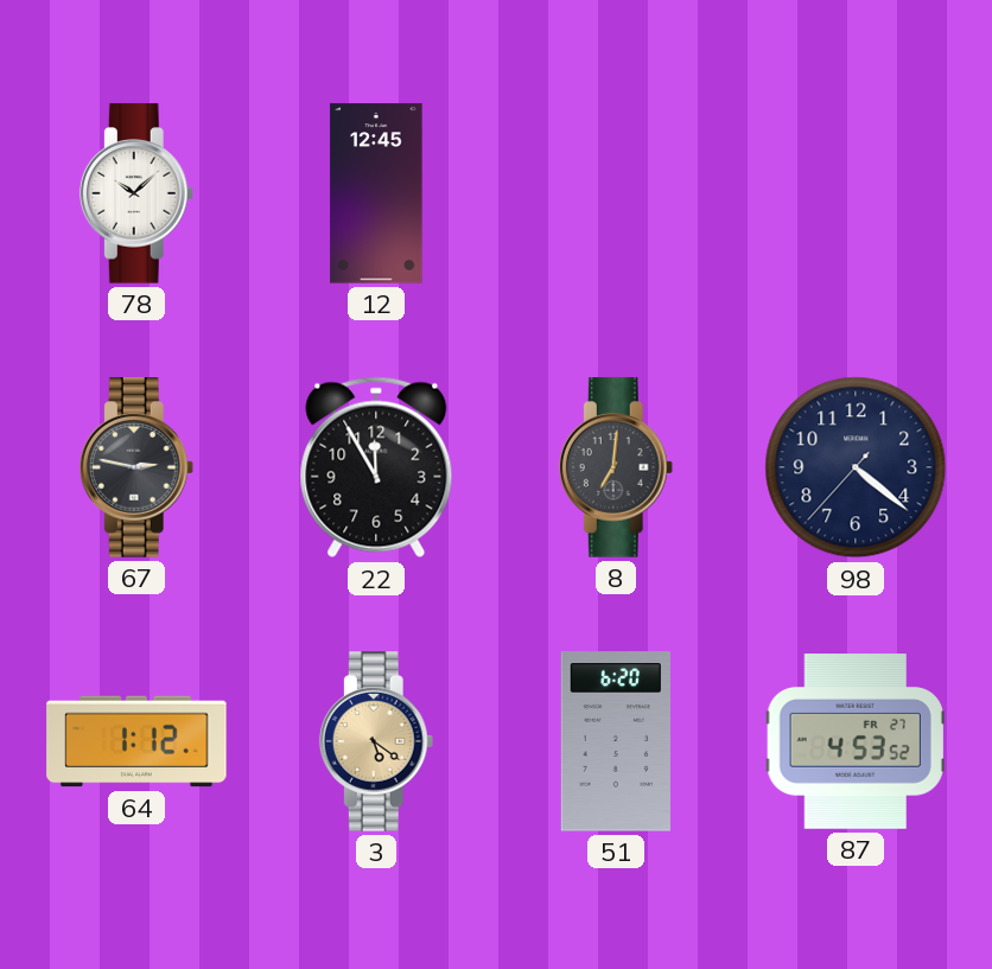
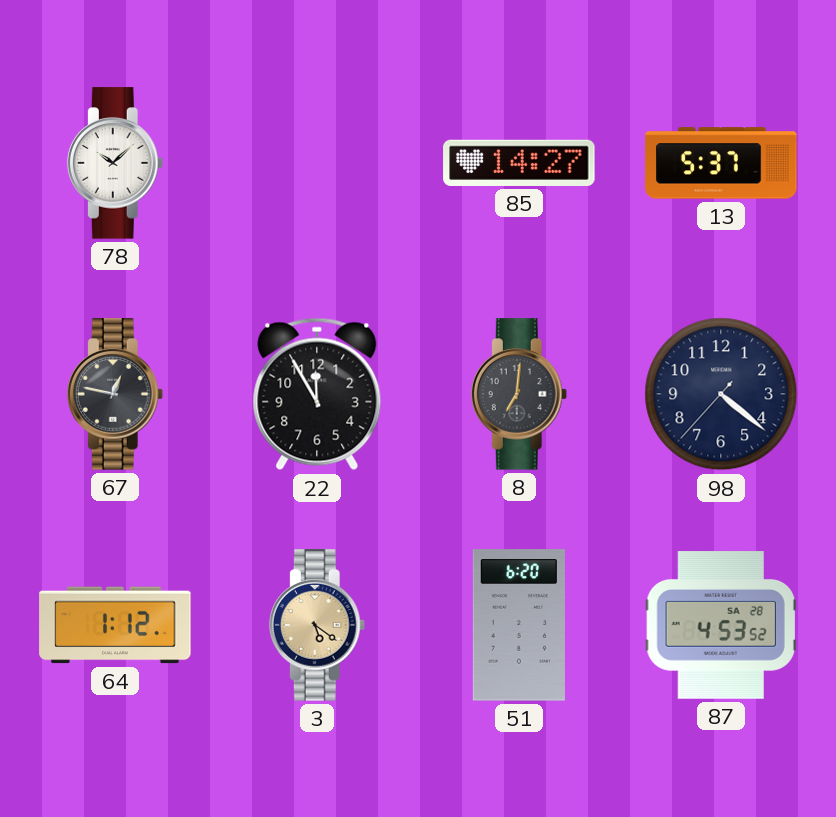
12: 12:45 -> none (376, 193)
85: none -> 14:27 (519, 163)
13: none -> 5:37 (721, 163)
67: 2:47 -> 12:47 (115, 394)
87 date: FR 27 -> SA 28 (721, 625)
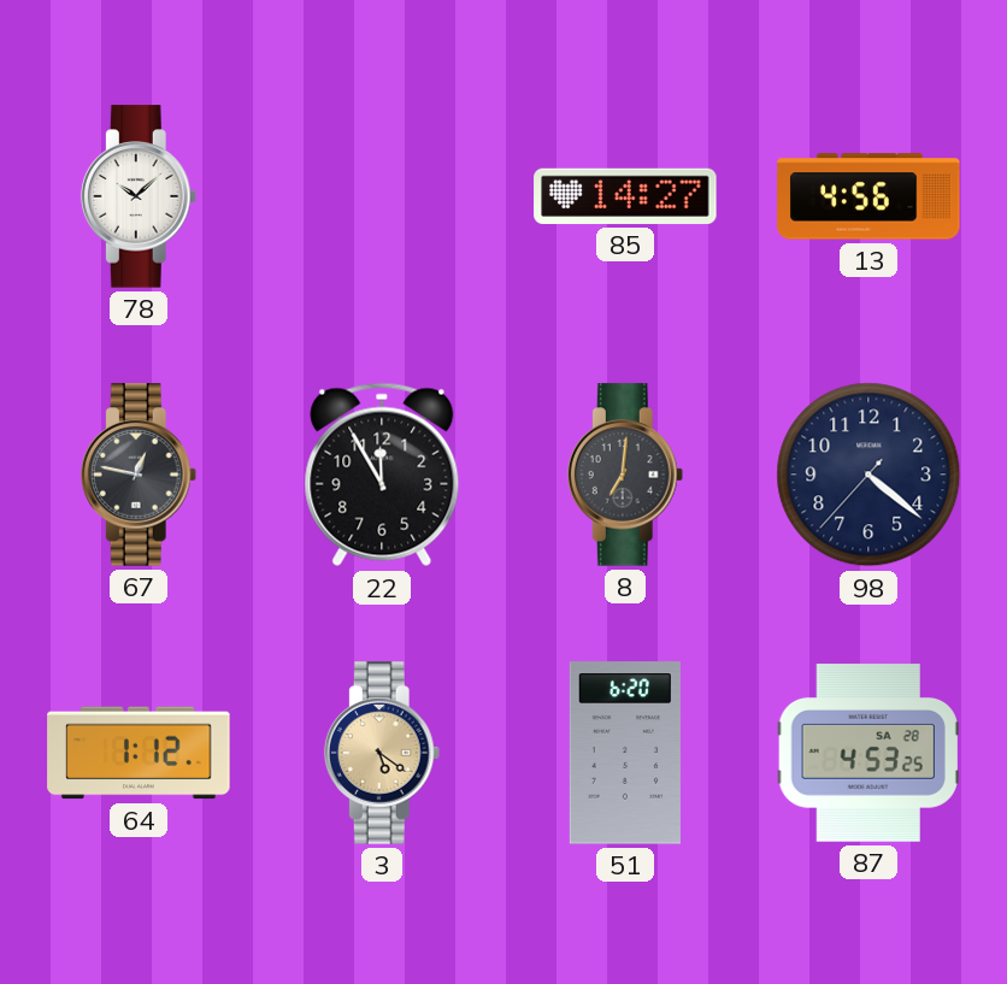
13: 5:37 -> 4:56 (868, 196)
87: 4:53:52 -> 4:53:25 (868, 753)
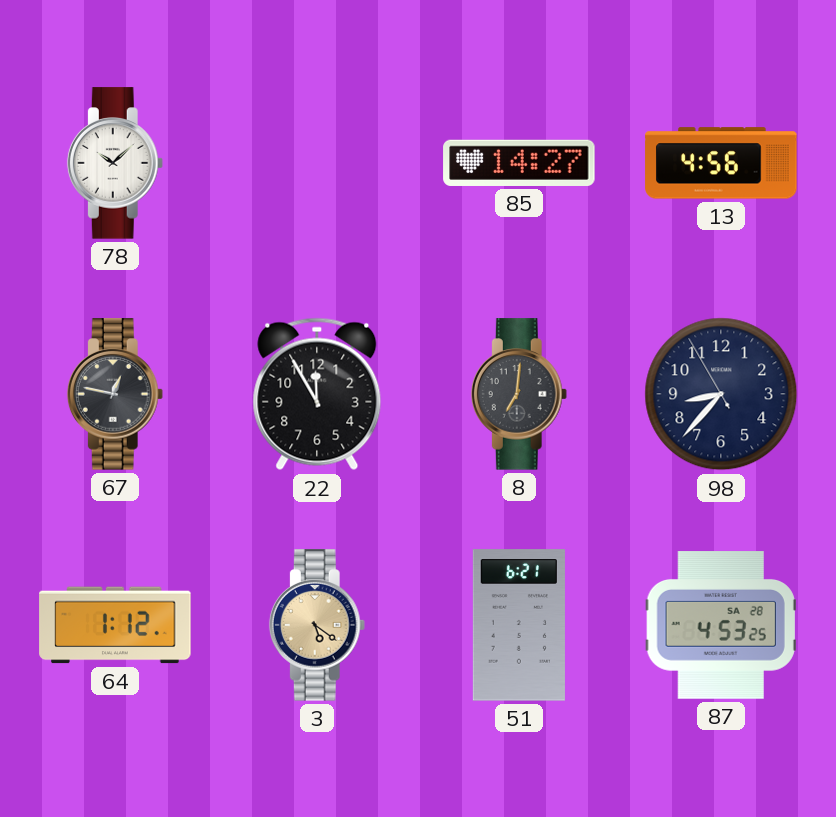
98: 4:21 -> 8:36 (721, 394)
51: 6:20 -> 6:21 (519, 625)
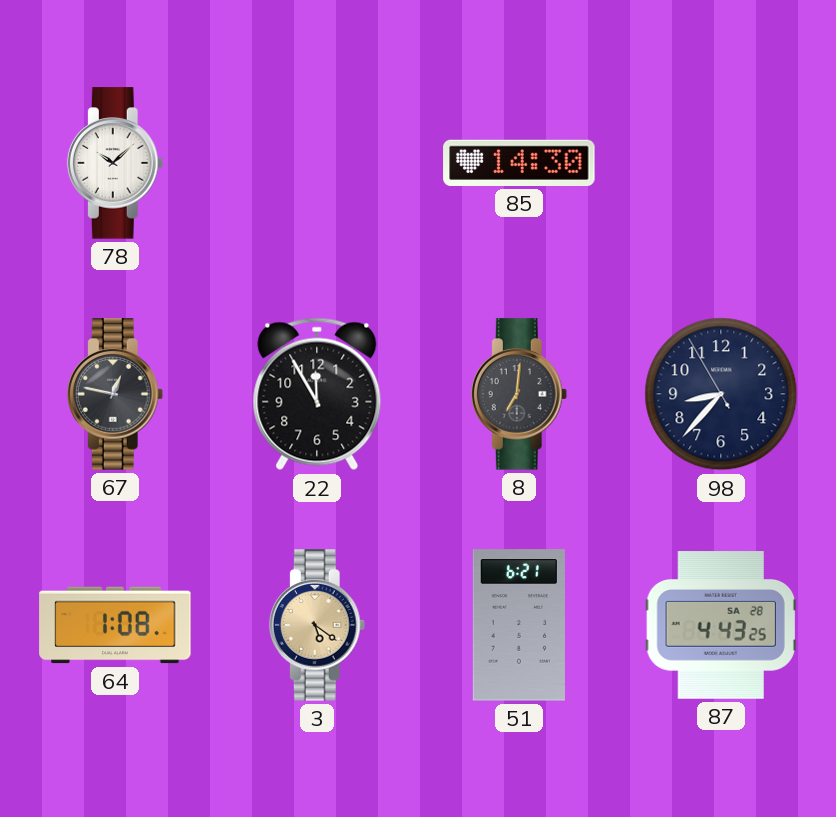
85: 14:27 -> 14:30 (519, 163)
13: 4:56 -> none (721, 163)
64: 1:12 -> 1:08 (115, 625)
87: 4:53 -> 4:43 (721, 625)
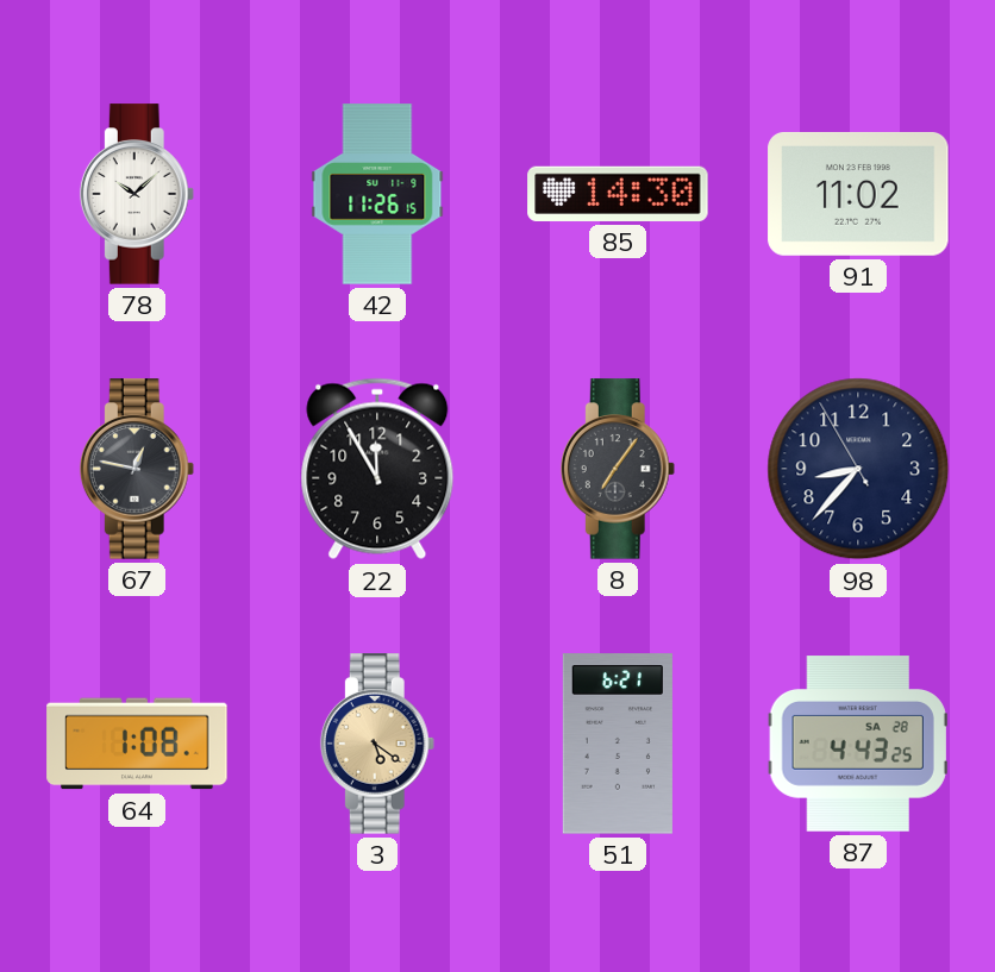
42: none -> 11:26 (377, 194)
91: none -> 11:02 (858, 194)
8: 7:01 -> 7:06 (618, 469)
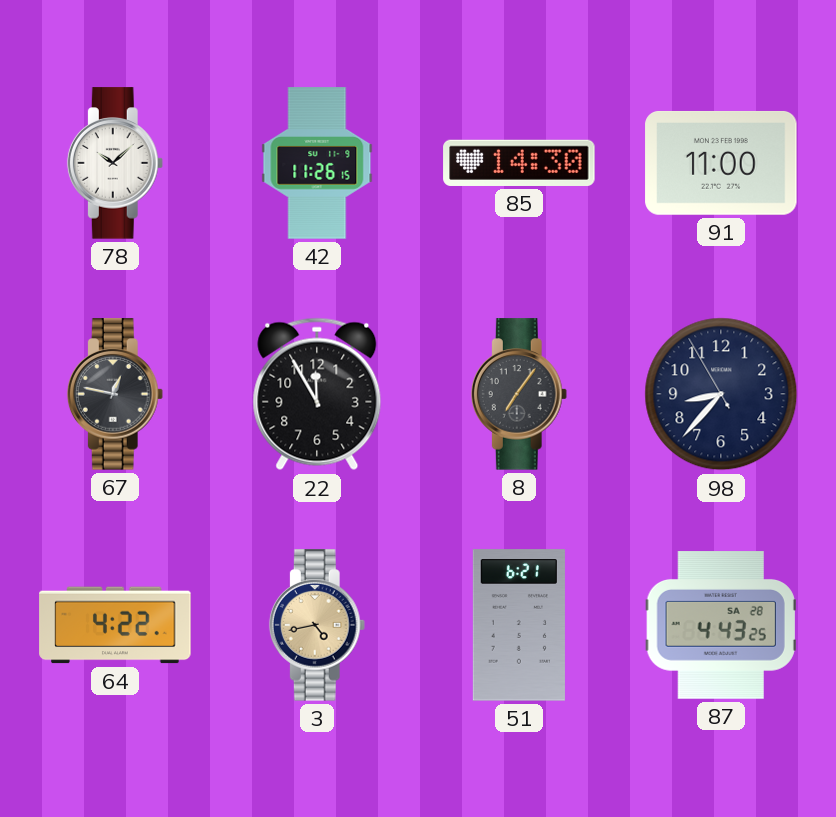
91: 11:02 -> 11:00 (721, 163)
64: 1:08 -> 4:22 (115, 625)
3: 5:21 -> 4:43 (317, 625)
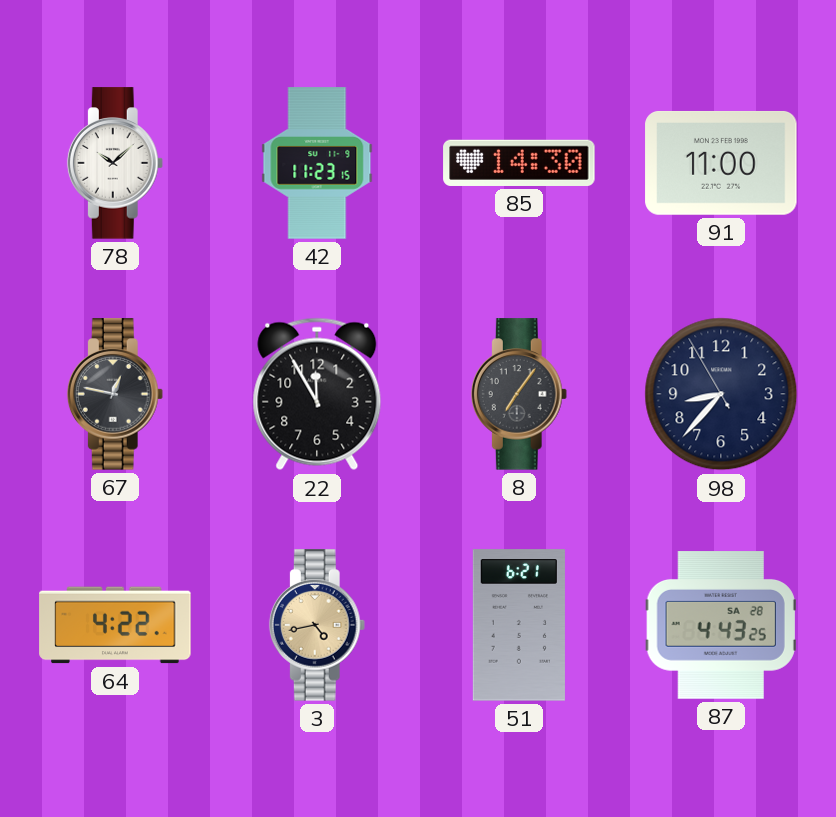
42: 11:26 -> 11:23 (317, 163)
